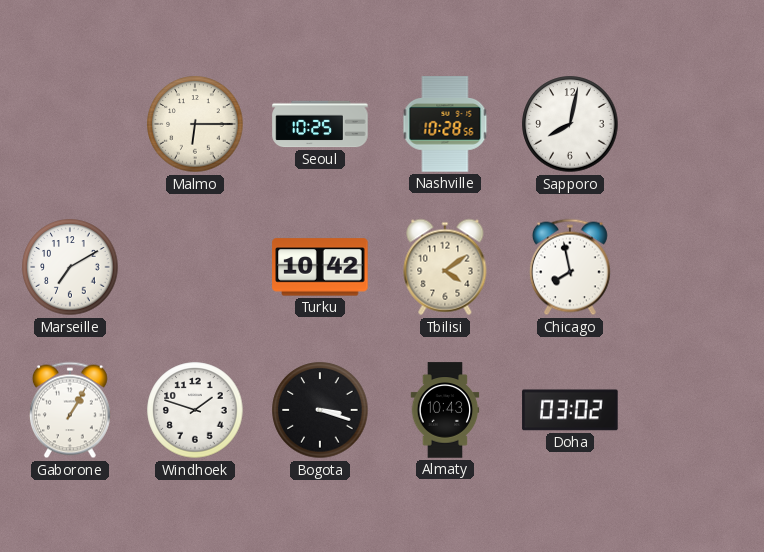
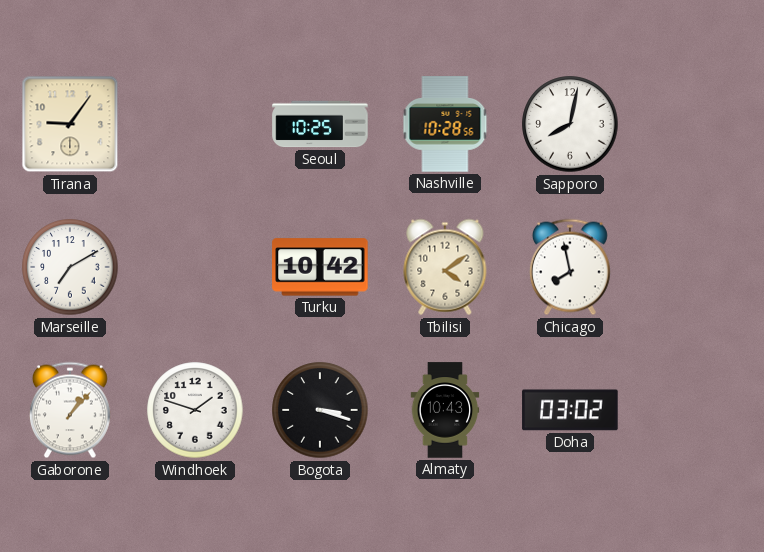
Tirana: none -> 9:06 (70, 124)
Malmo: 6:15 -> none (195, 124)
Gaborone: 1:05 -> 1:07 (70, 410)
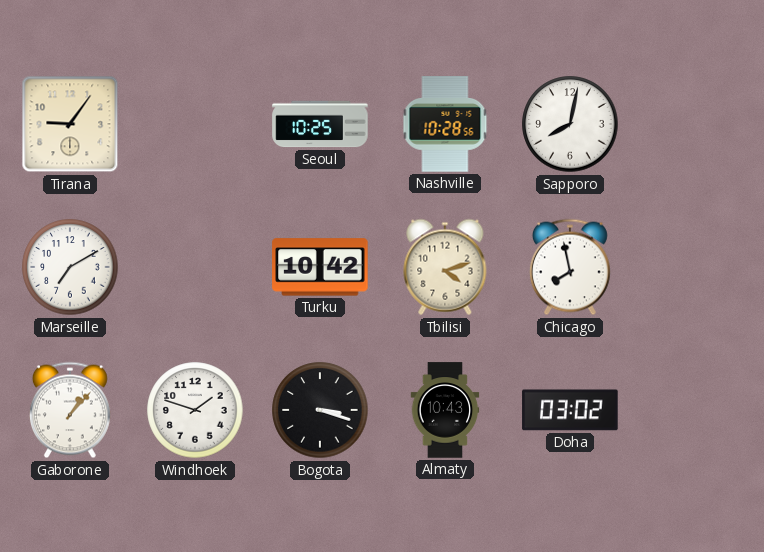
Tbilisi: 4:09 -> 4:12 (445, 267)
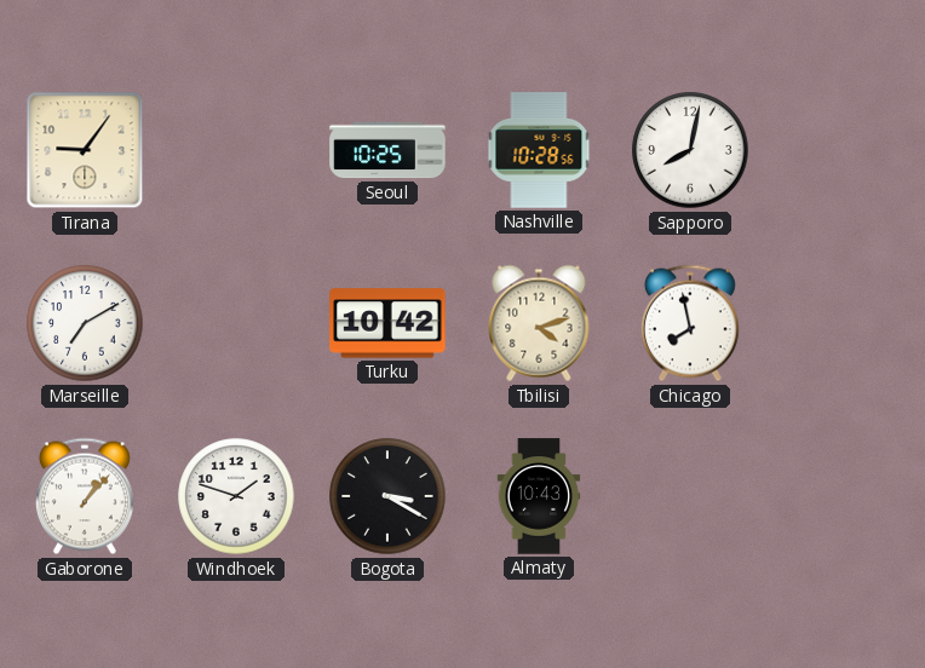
Bogota: 3:18 -> 3:20 (387, 496)
Doha: 03:02 -> none (570, 410)
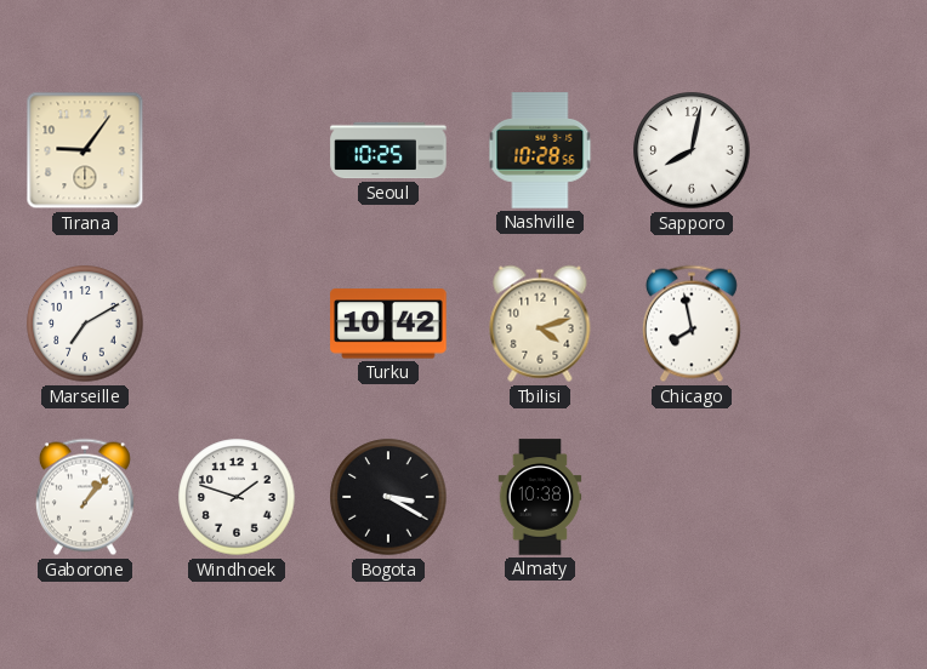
Almaty: 10:43 -> 10:38 (540, 497)
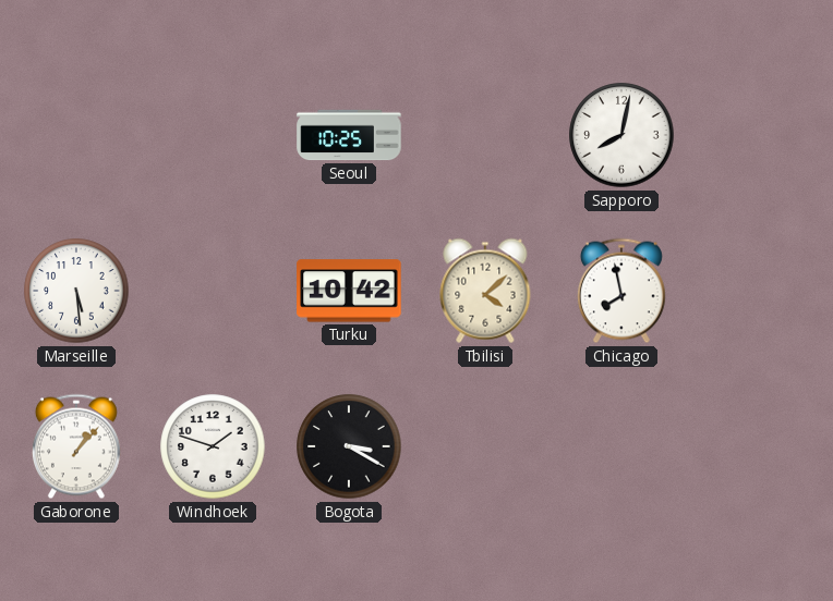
Tirana: 9:06 -> none (85, 150)
Nashville: 10:28 -> none (540, 150)
Marseille: 7:10 -> 5:29 (76, 291)
Tbilisi: 4:12 -> 4:08 (485, 291)
Almaty: 10:38 -> none (540, 497)
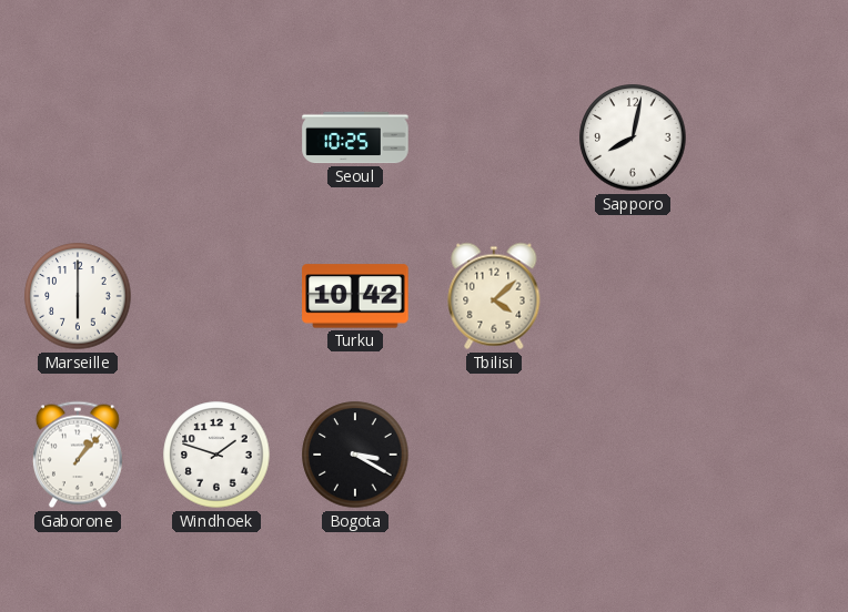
Marseille: 5:29 -> 6:00 (78, 296)
Chicago: 7:58 -> none (621, 291)
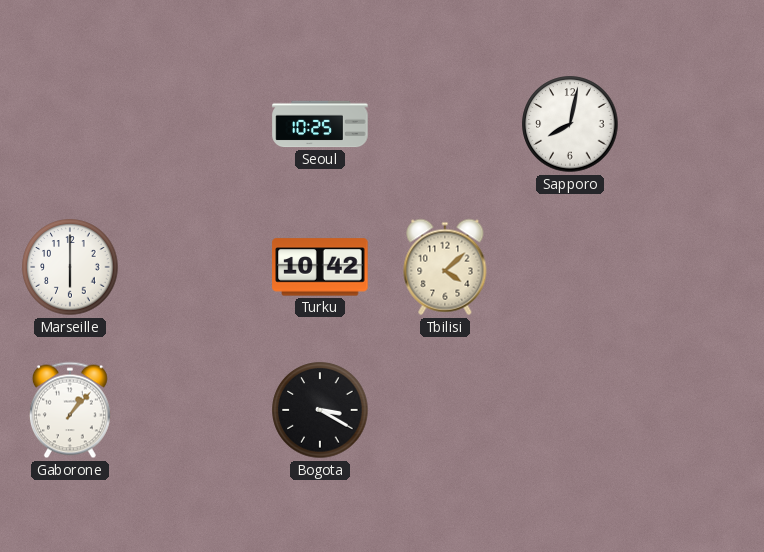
Windhoek: 1:48 -> none (216, 455)
